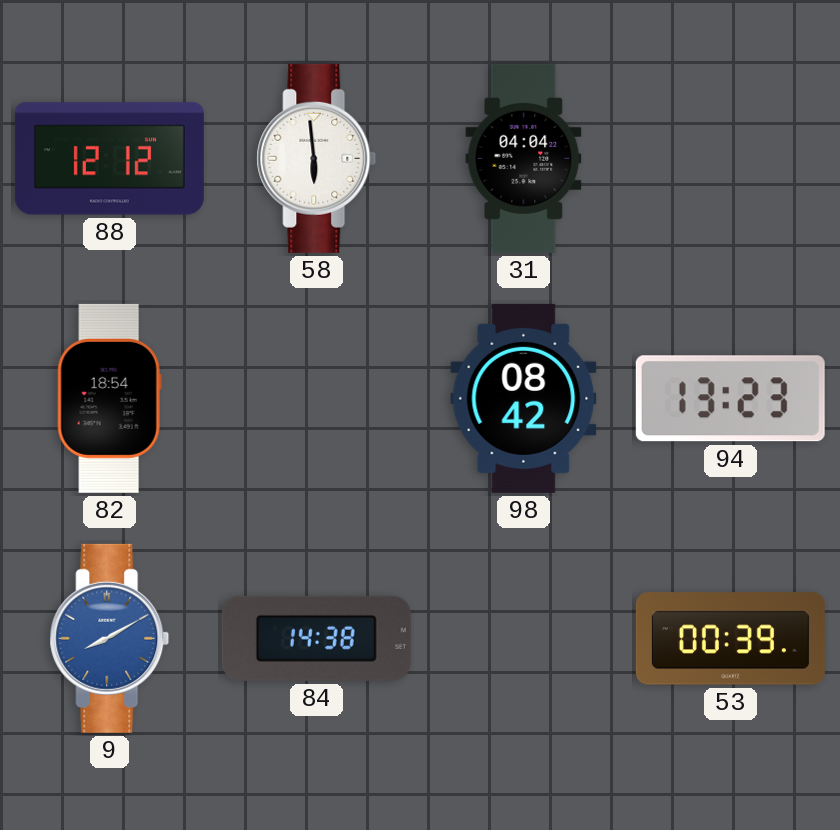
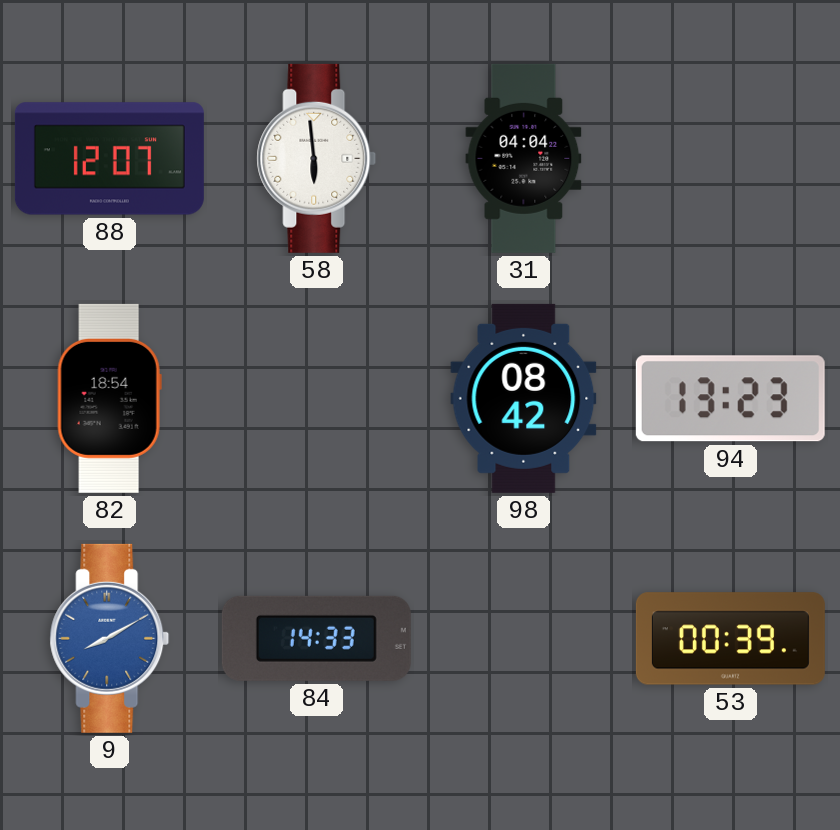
88: 12:12 -> 12:07 (109, 159)
84: 14:38 -> 14:33 (316, 638)
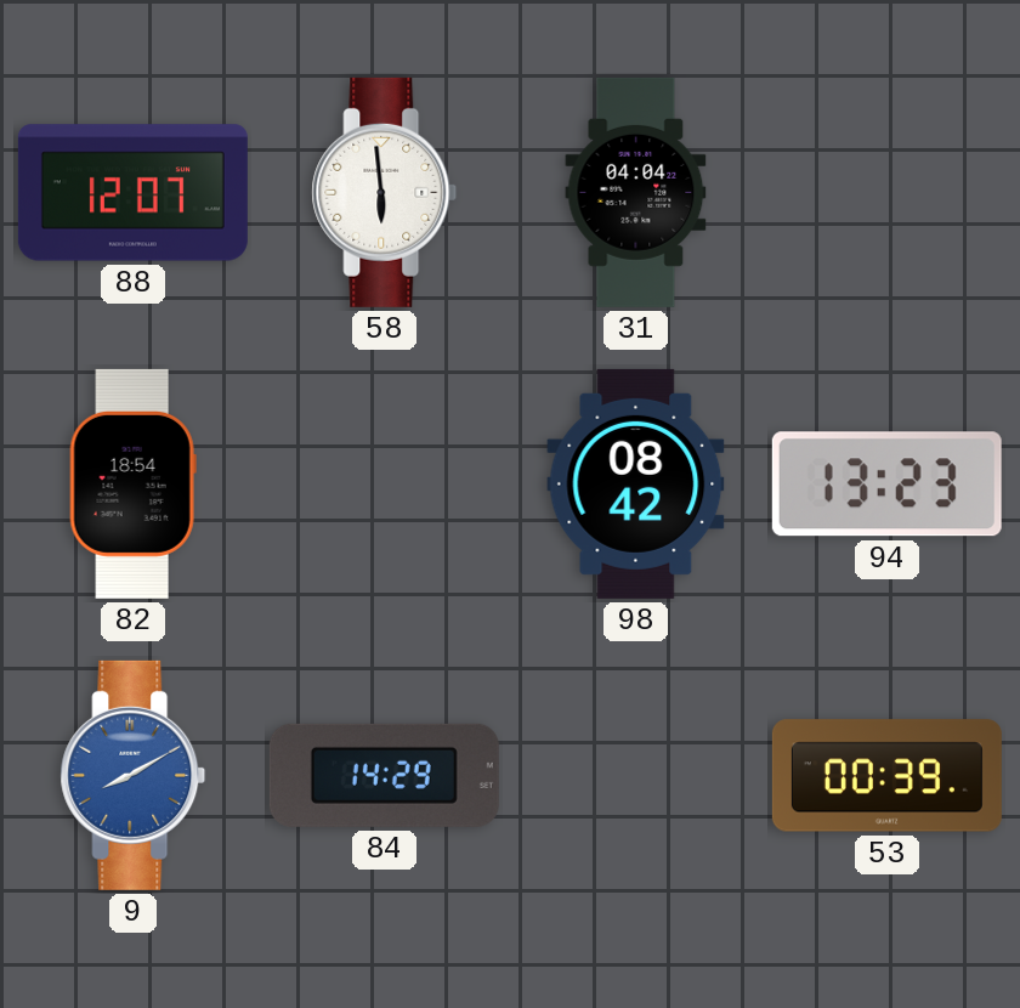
84: 14:33 -> 14:29 (384, 775)
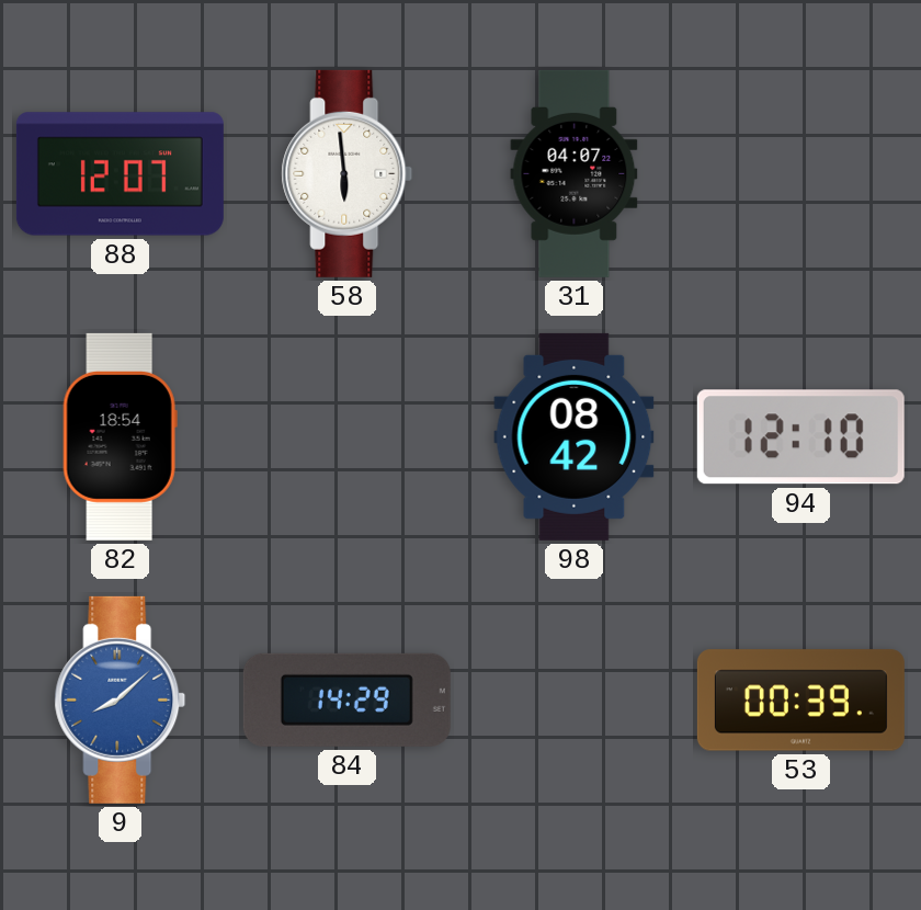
31: 04:04 -> 04:07 (575, 173)
94: 13:23 -> 12:10 (800, 437)
9: 8:10 -> 8:08 (121, 699)
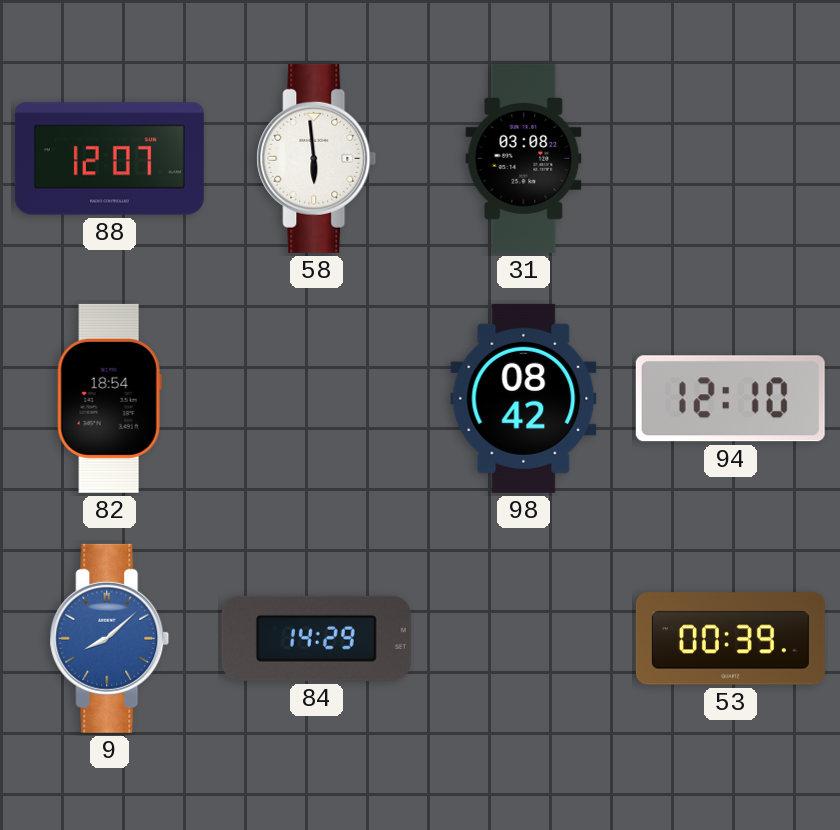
31: 04:07 -> 03:08 (524, 158)
